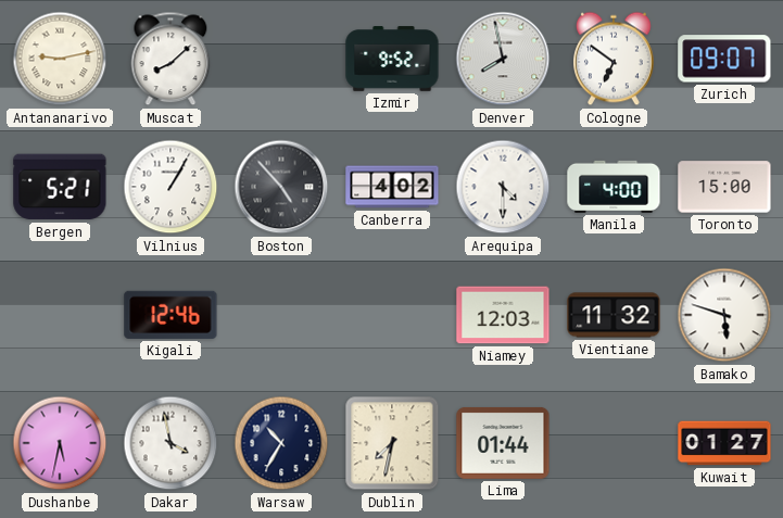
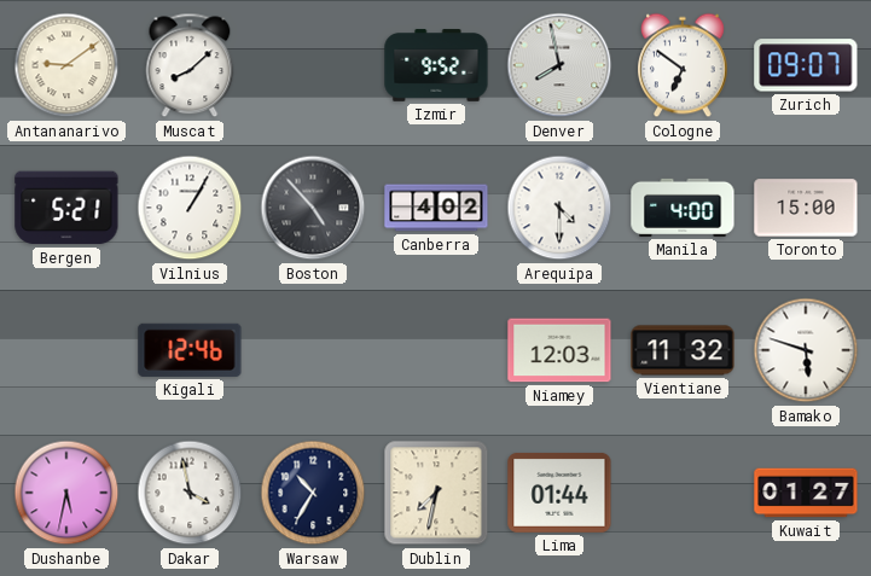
Antananarivo: 9:13 -> 9:09 (66, 65)
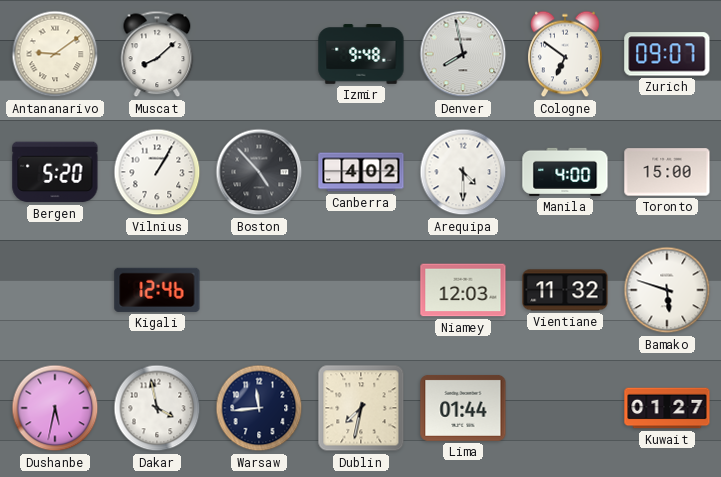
Izmir: 9:52 -> 9:48 (361, 54)
Bergen: 5:21 -> 5:20 (55, 172)
Warsaw: 10:35 -> 11:44 (259, 408)
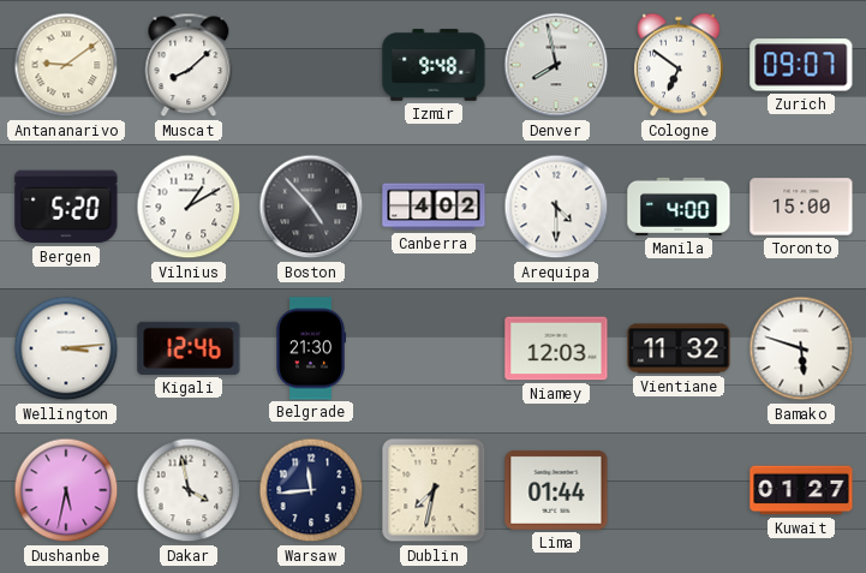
Vilnius: 1:05 -> 1:10 (189, 207)
Wellington: none -> 3:14 (66, 348)
Belgrade: none -> 21:30 (310, 348)
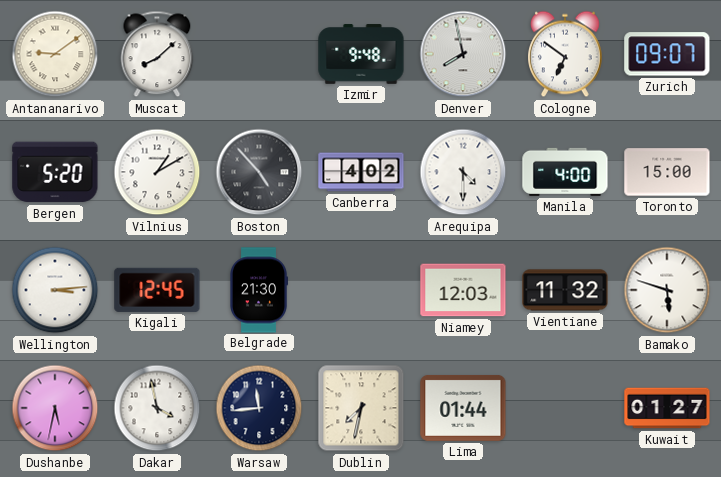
Kigali: 12:46 -> 12:45 (157, 290)
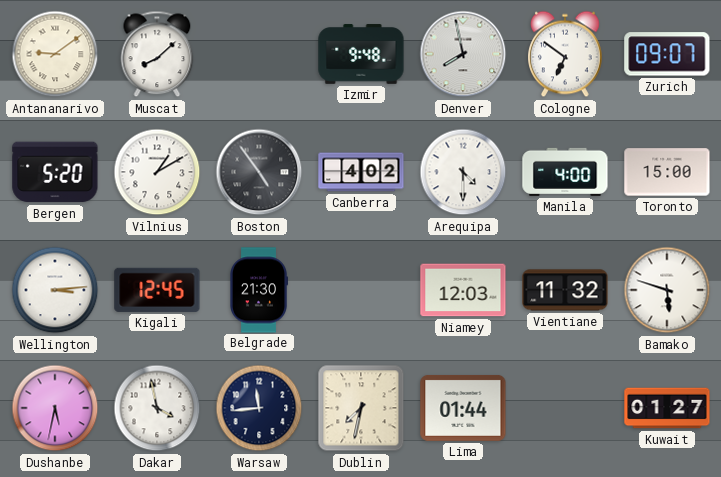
Boston: 4:53 -> 4:54 (259, 172)
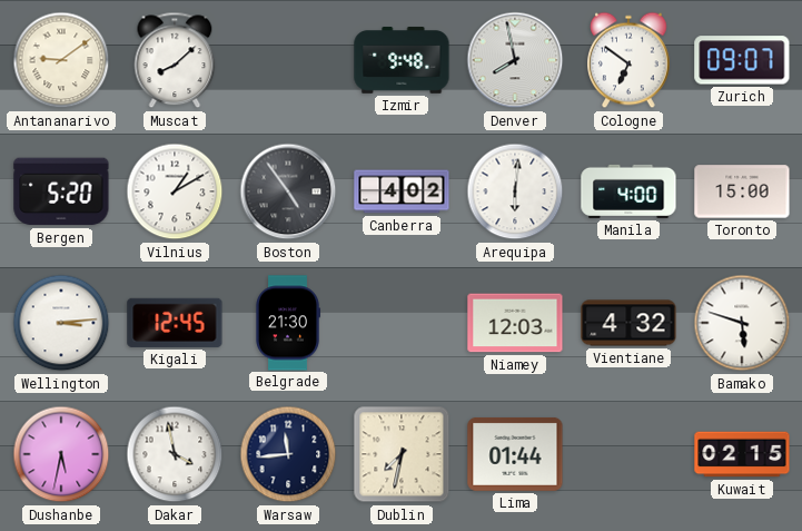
Arequipa: 4:30 -> 6:01 (515, 191)
Vientiane: 11:32 -> 4:32 (628, 323)
Kuwait: 01:27 -> 02:15 (742, 454)
